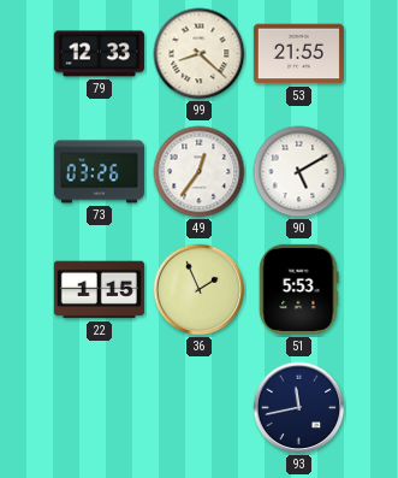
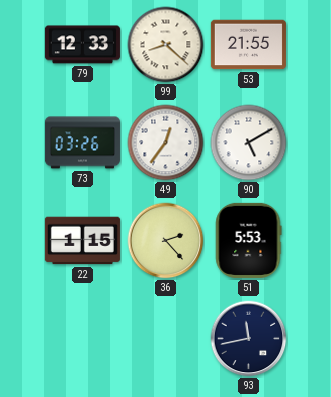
36: 1:56 -> 2:23 (166, 241)
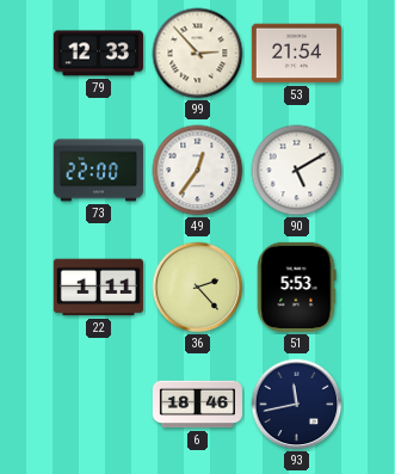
99: 8:22 -> 2:53 (198, 54)
53: 21:55 -> 21:54 (296, 54)
73: 03:26 -> 22:00 (98, 171)
22: 1:15 -> 1:11 (98, 288)
6: none -> 18:46 (197, 405)
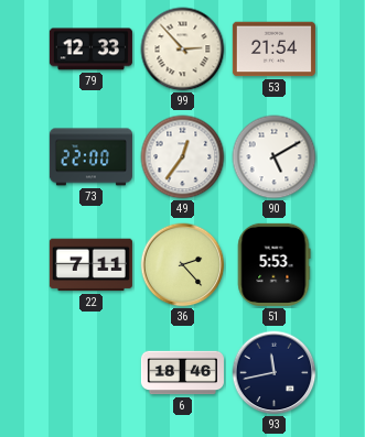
22: 1:11 -> 7:11 (90, 265)
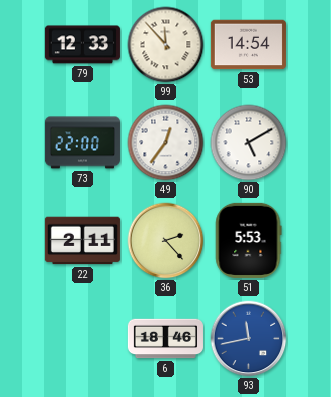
99: 2:53 -> 11:53 (166, 45)
53: 21:54 -> 14:54 (248, 45)
22: 7:11 -> 2:11 (82, 241)
93 dial: navy -> blue (249, 339)
